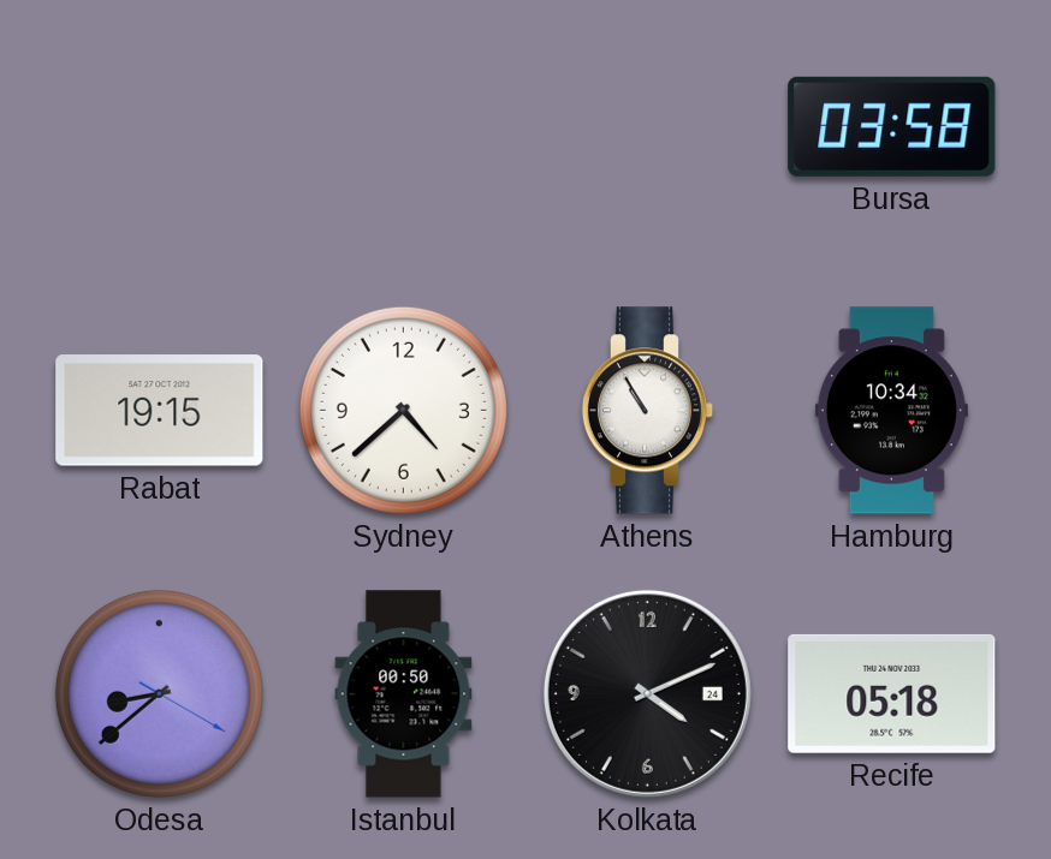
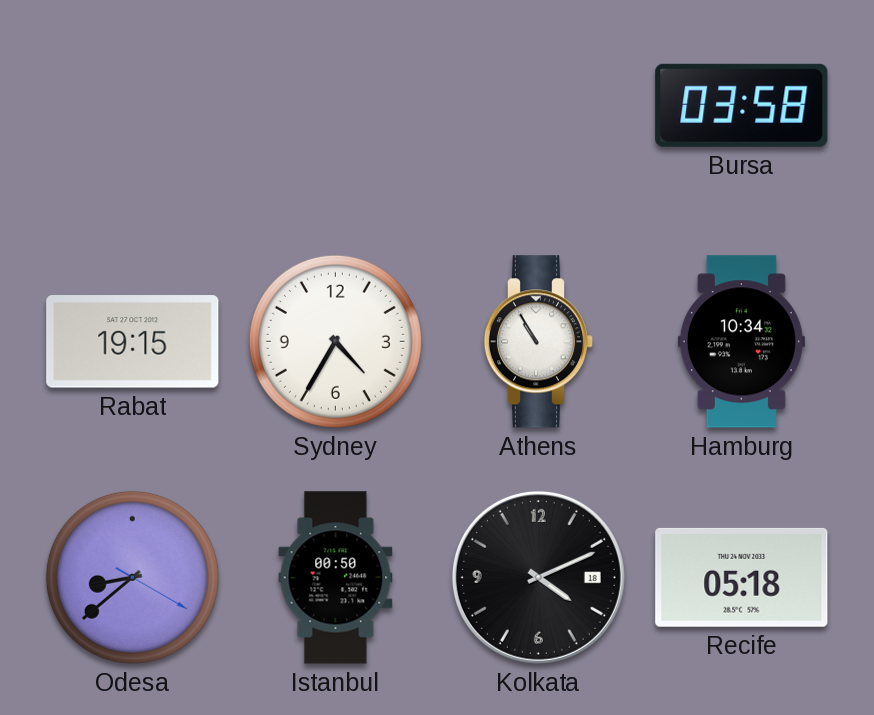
Sydney: 4:38 -> 4:35 (335, 341)
Kolkata date: 24 -> 18 (538, 577)
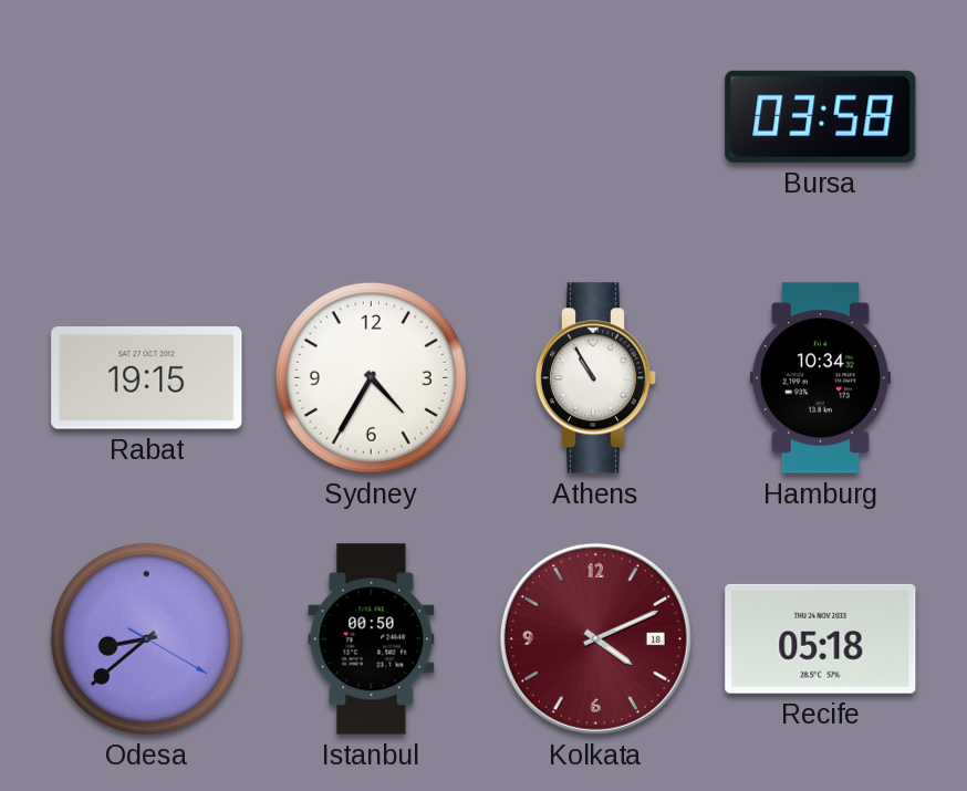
Kolkata dial: black -> burgundy (595, 638)
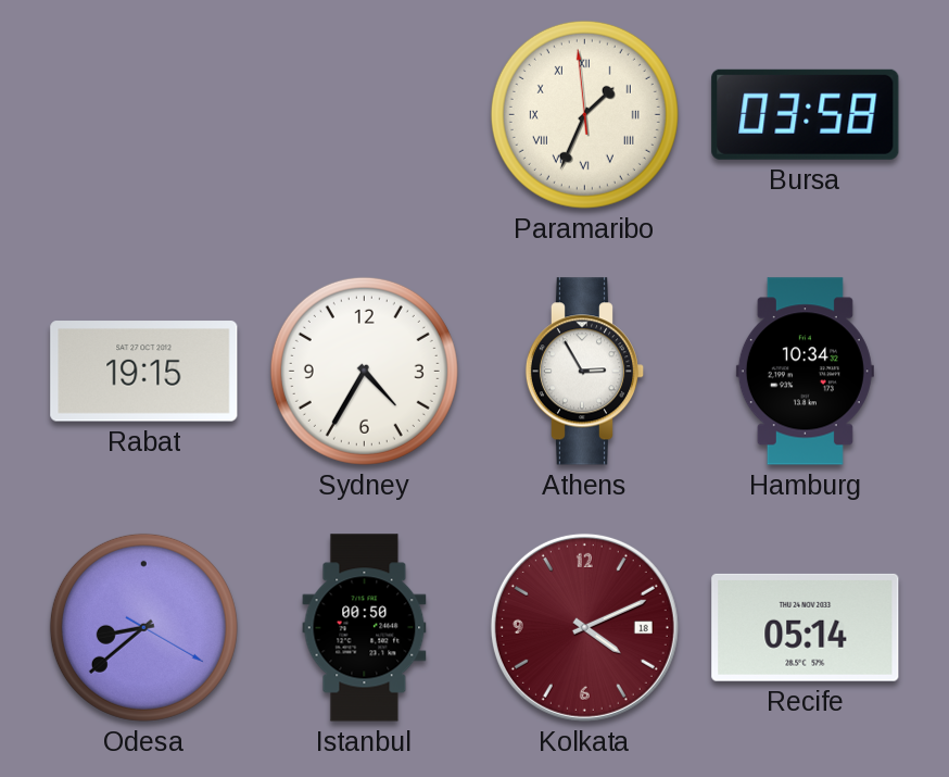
Paramaribo: none -> 1:33 (584, 114)
Athens: 10:55 -> 2:55 (585, 372)
Recife: 05:18 -> 05:14 (806, 627)
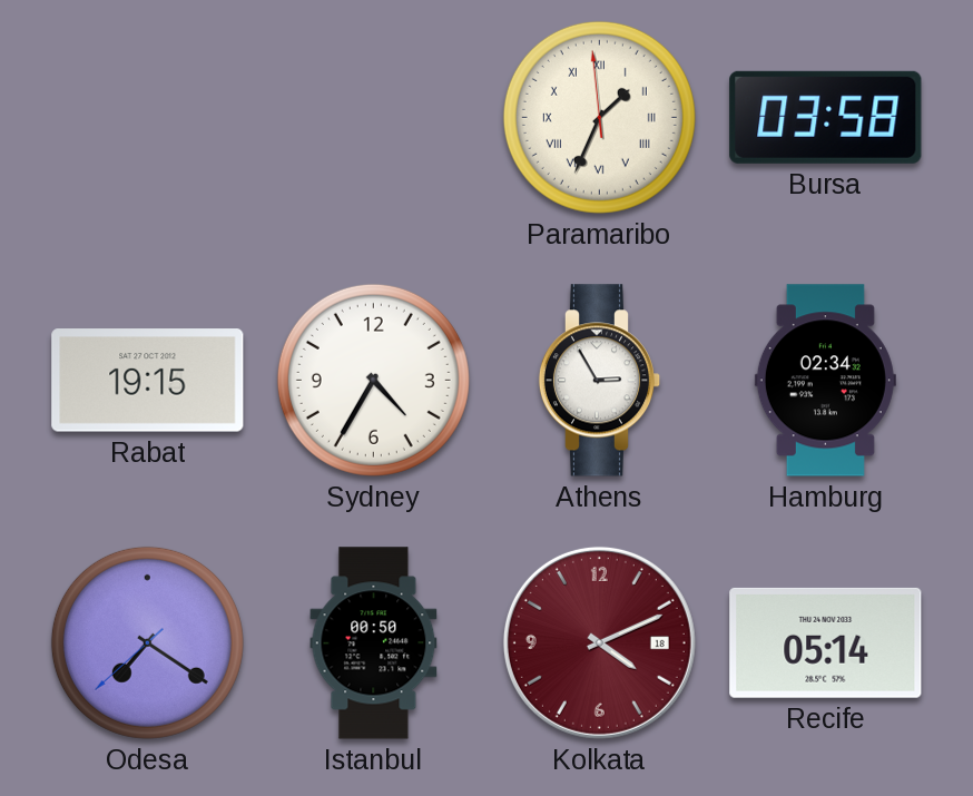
Hamburg: 10:34 -> 02:34 (825, 381)
Odesa: 8:38 -> 7:20 (147, 642)
